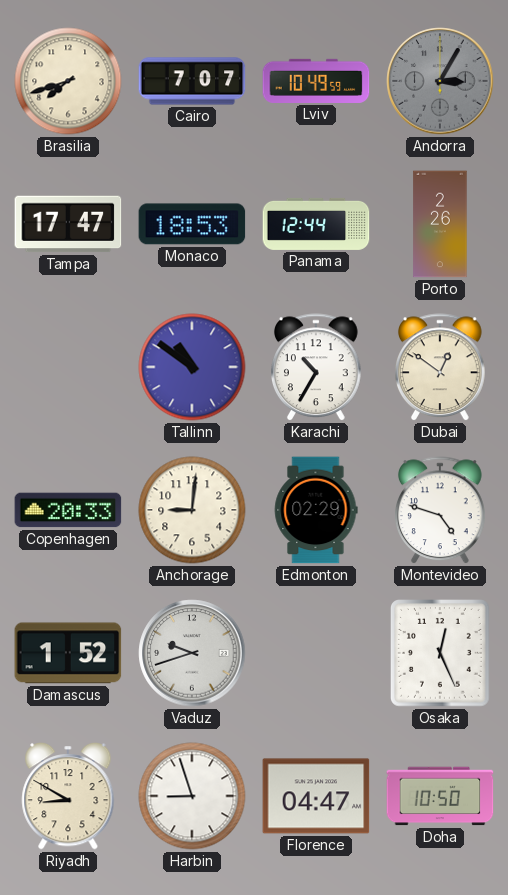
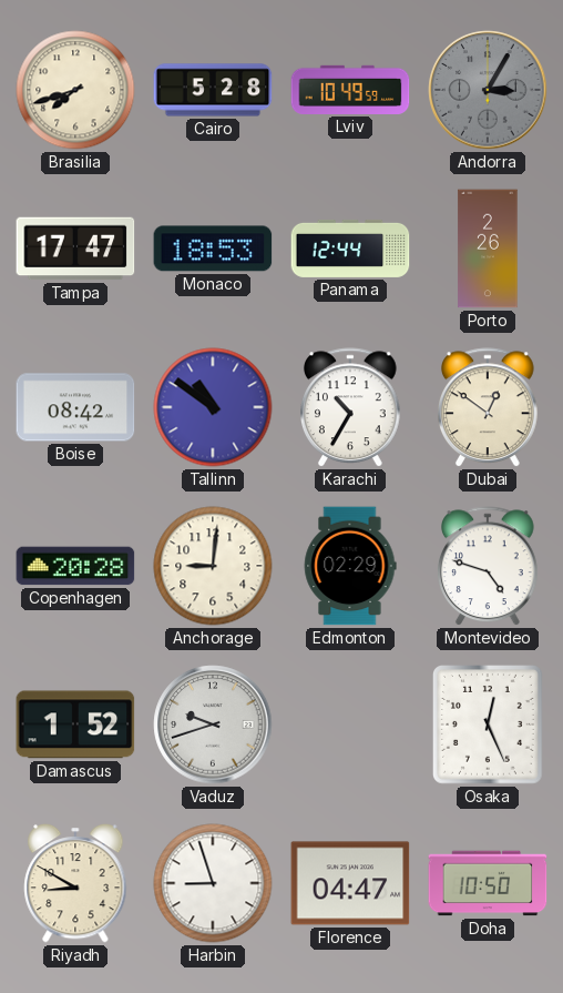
Cairo: 7:07 -> 5:28 (213, 90)
Boise: none -> 08:42 (75, 407)
Copenhagen: 20:33 -> 20:28 (75, 566)
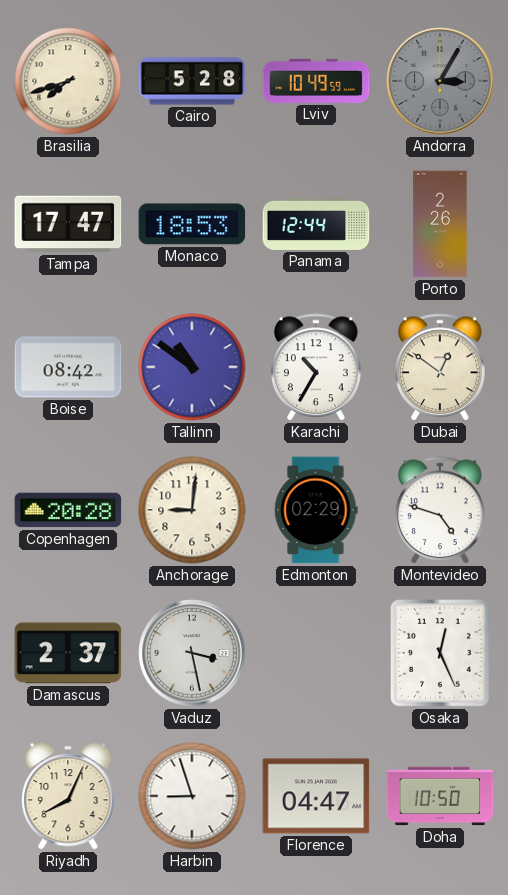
Damascus: 1:52 -> 2:37 (68, 653)
Vaduz: 9:42 -> 3:28 (192, 653)
Riyadh: 8:50 -> 8:04 (68, 796)
